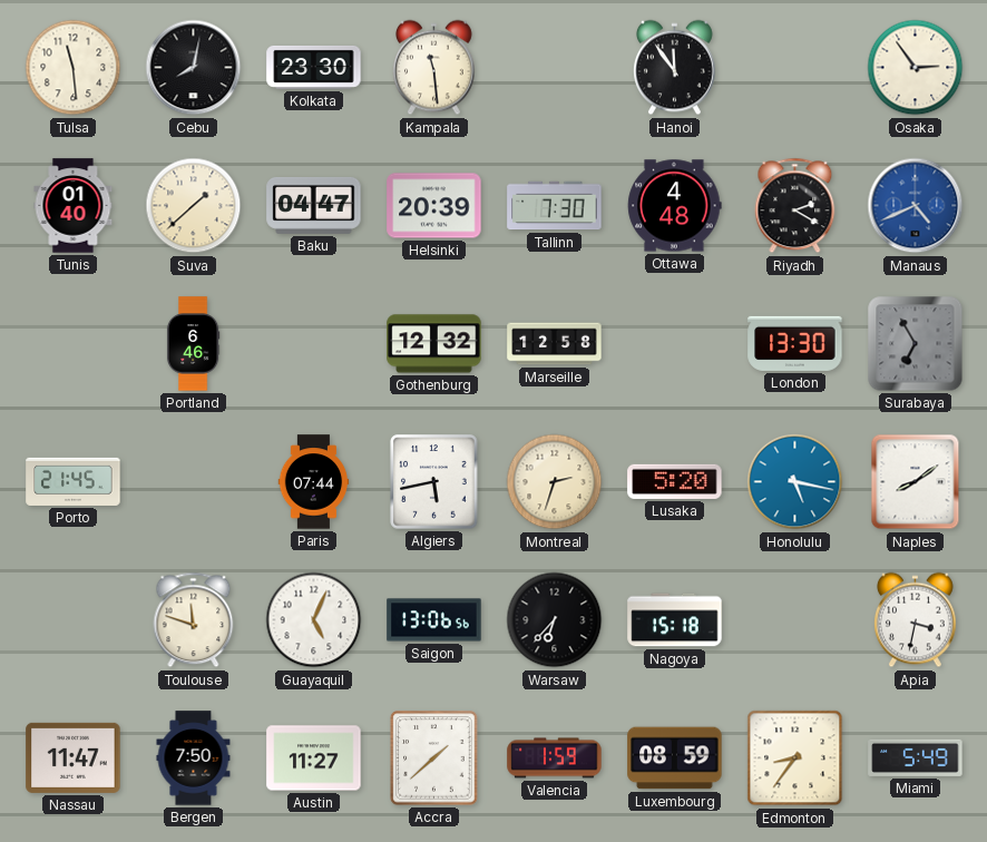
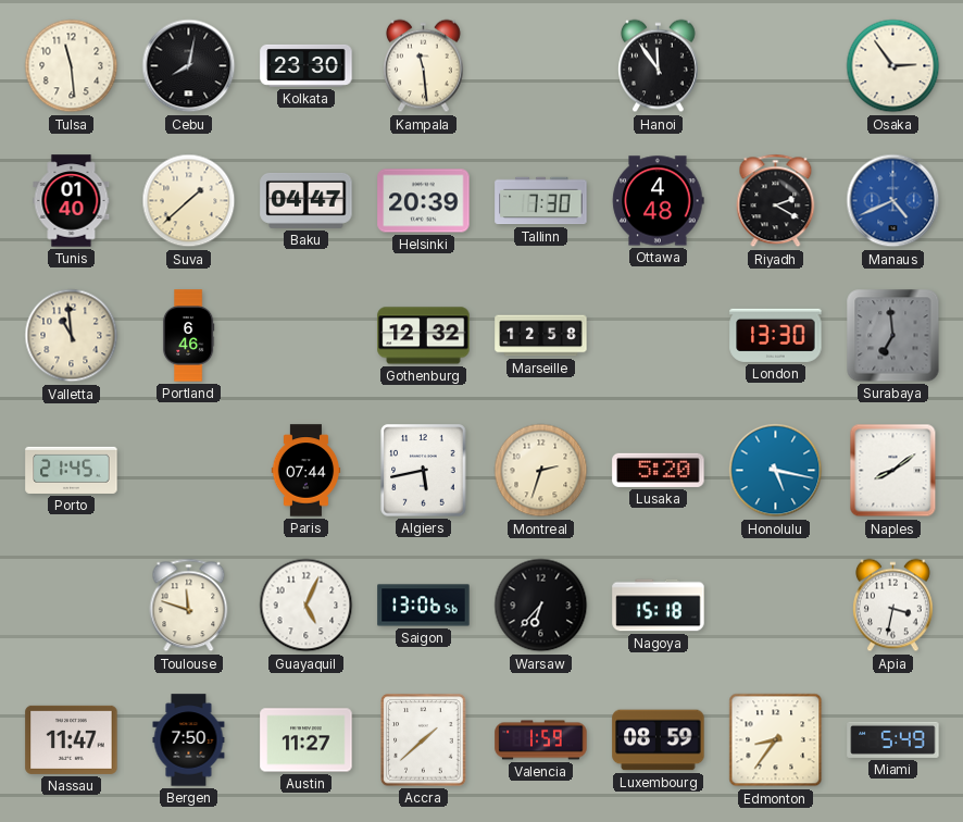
Valletta: none -> 10:59 (72, 336)
Surabaya: 6:55 -> 6:59 (893, 336)
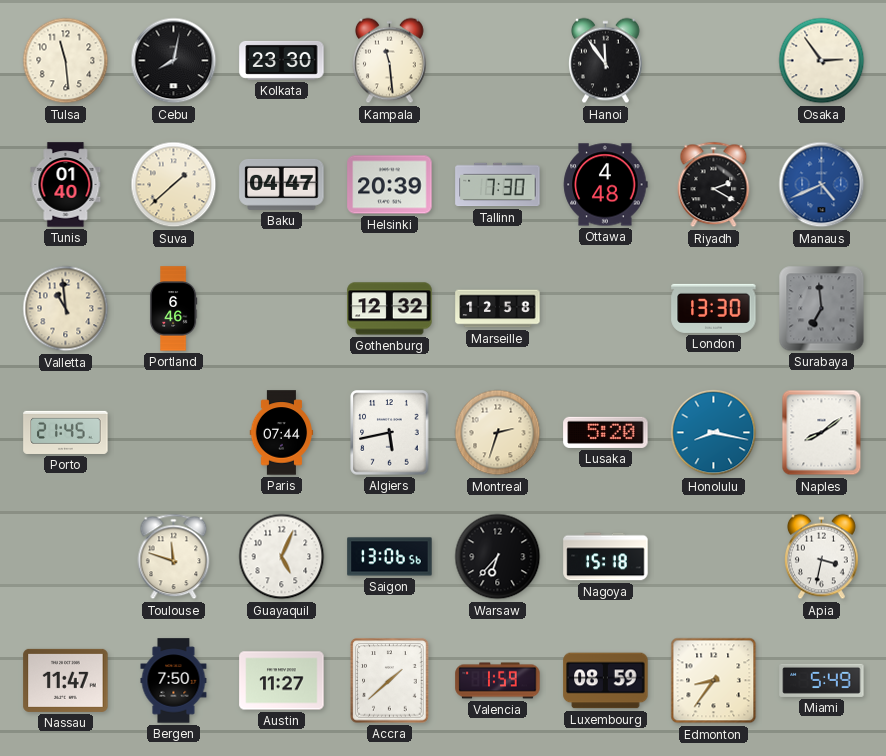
Honolulu: 5:17 -> 8:17 (714, 433)
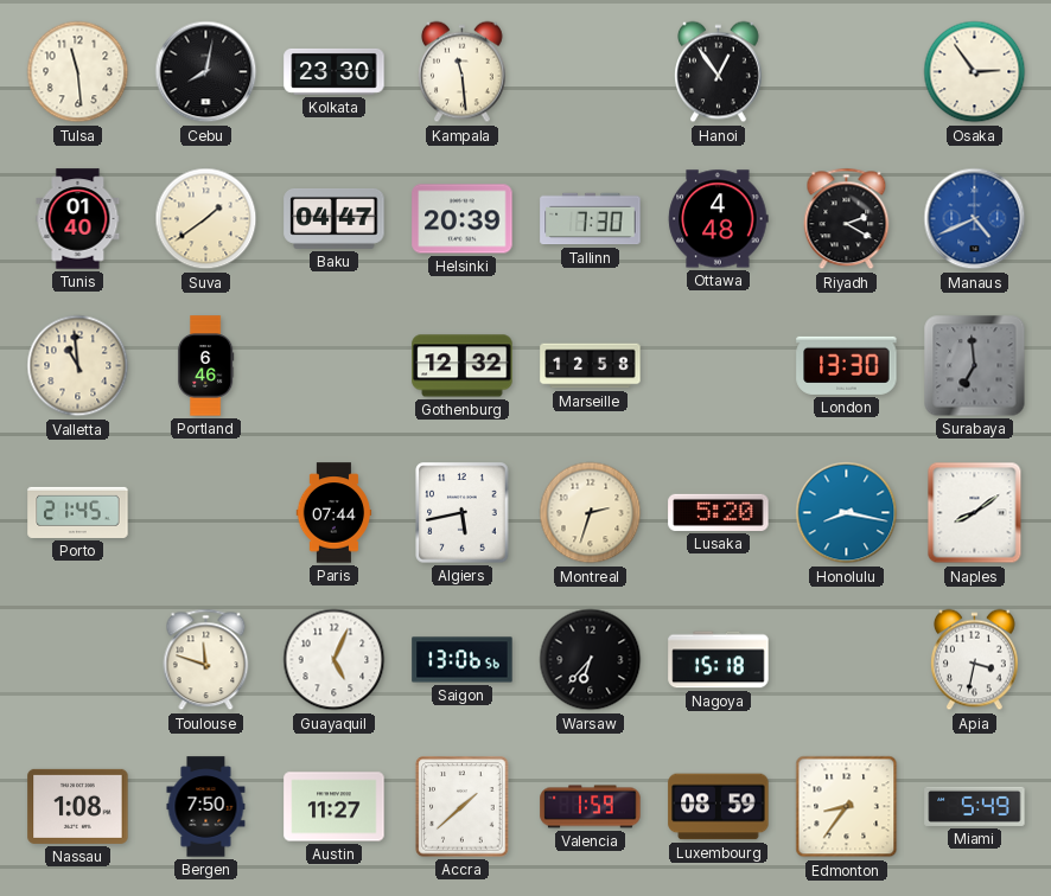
Hanoi: 11:54 -> 12:54 (719, 72)
Suva: 1:38 -> 1:39 (206, 219)
Nassau: 11:47 -> 1:08 (78, 806)
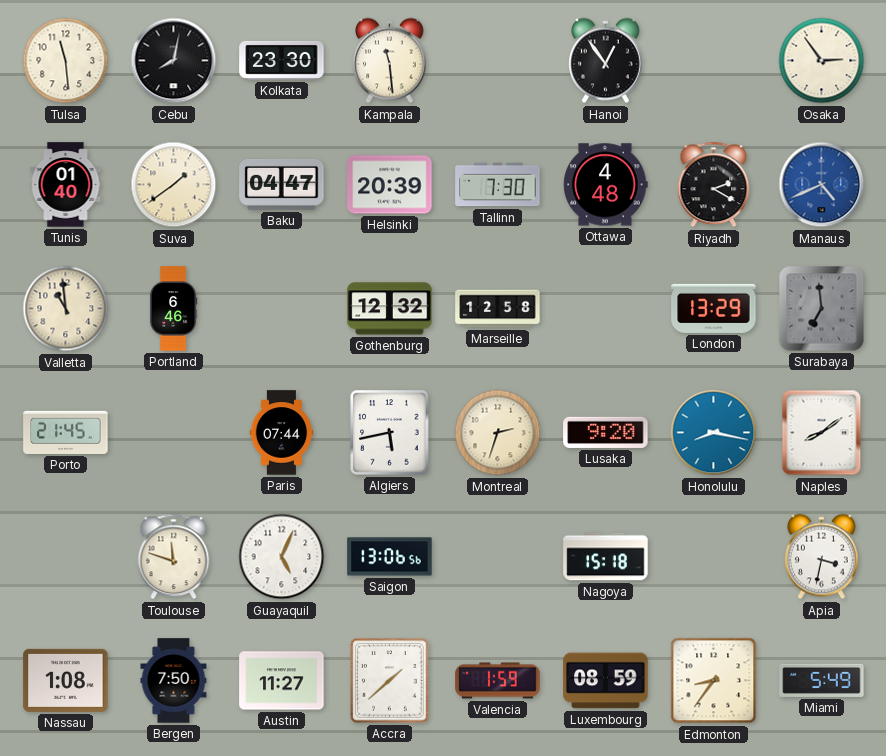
London: 13:30 -> 13:29 (714, 308)
Lusaka: 5:20 -> 9:20 (606, 432)
Warsaw: 6:37 -> none (591, 660)
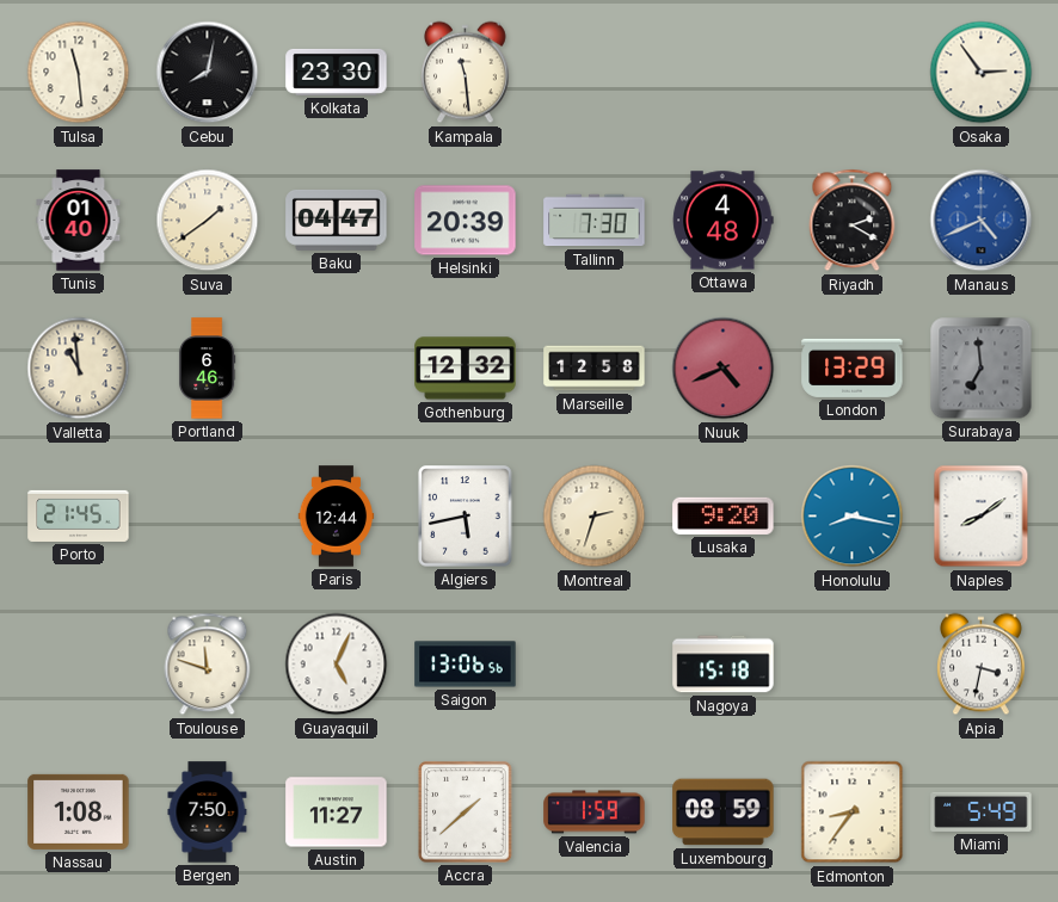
Hanoi: 12:54 -> none (606, 61)
Nuuk: none -> 4:41 (724, 369)
Paris: 07:44 -> 12:44 (337, 517)
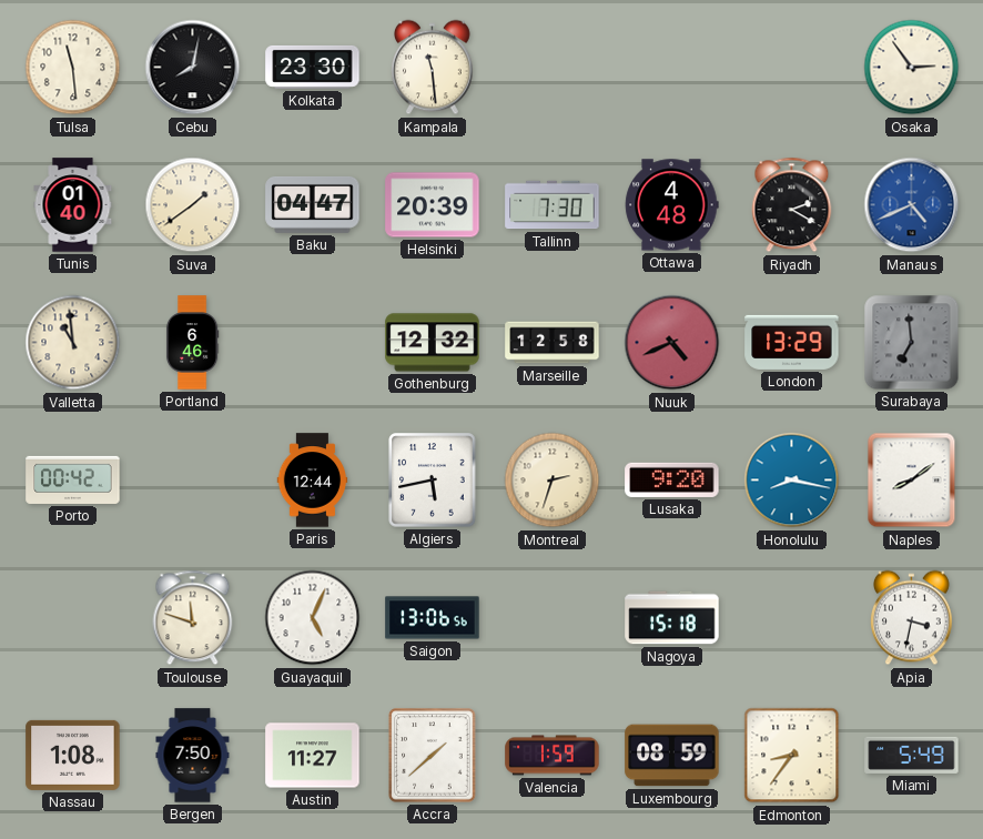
Porto: 21:45 -> 00:42 (73, 479)
